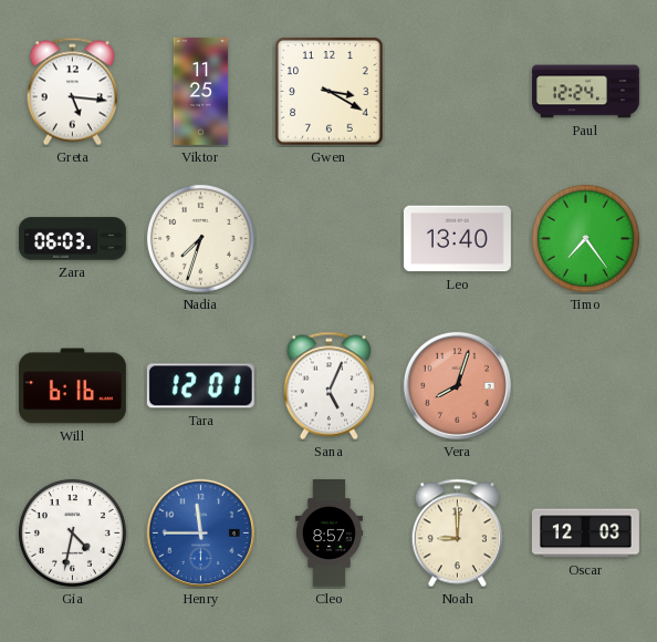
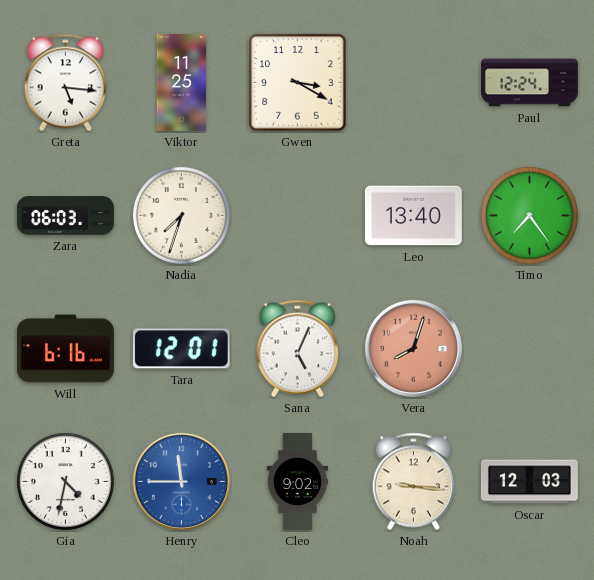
Cleo: 8:57 -> 9:02 (297, 482)
Noah: 9:00 -> 9:16 (414, 482)
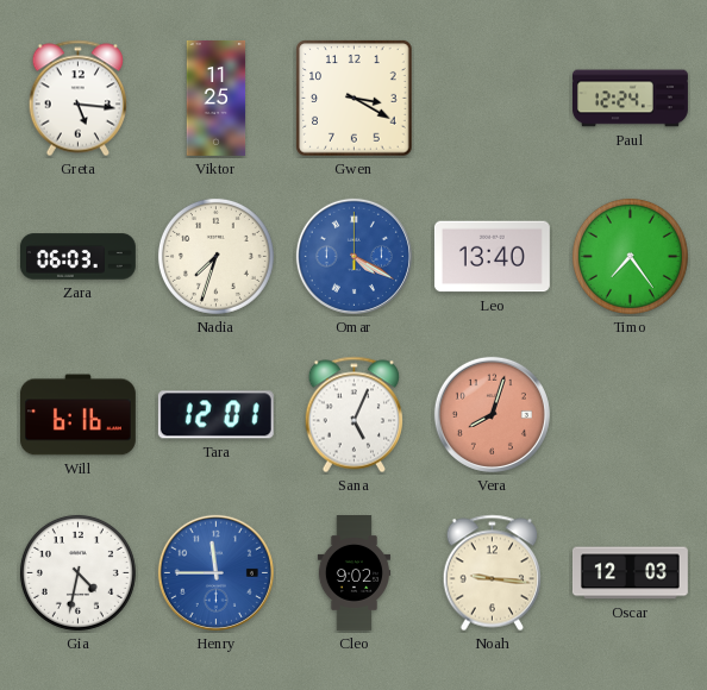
Omar: none -> 4:20 (353, 256)
